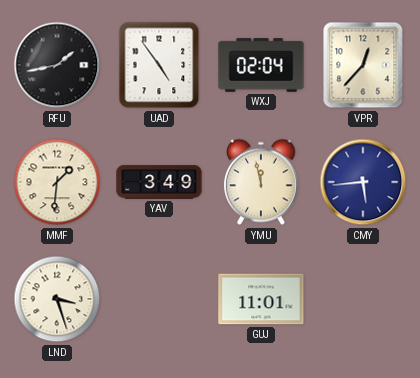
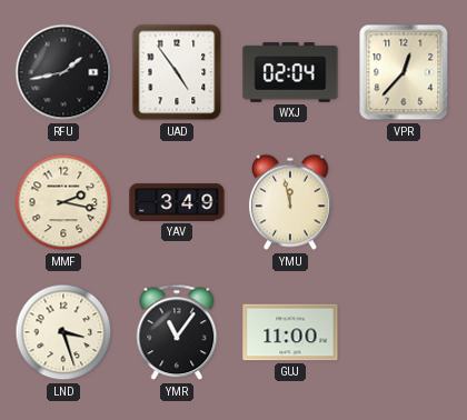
MMF: 1:31 -> 2:17 (63, 202)
CMY: 5:44 -> none (363, 182)
YMR: none -> 11:06 (177, 332)
GUJ: 11:01 -> 11:00 (290, 332)
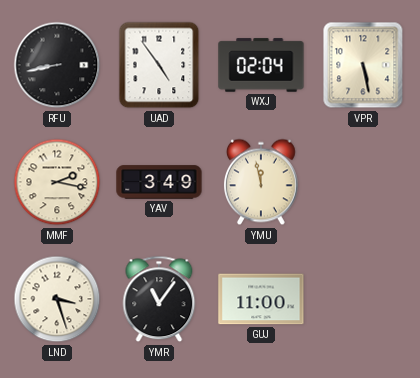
RFU: 1:43 -> 8:43 (57, 65)
VPR: 12:37 -> 5:28 (363, 65)
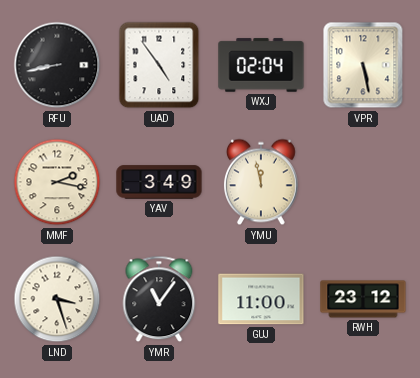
RWH: none -> 23:12 (363, 299)
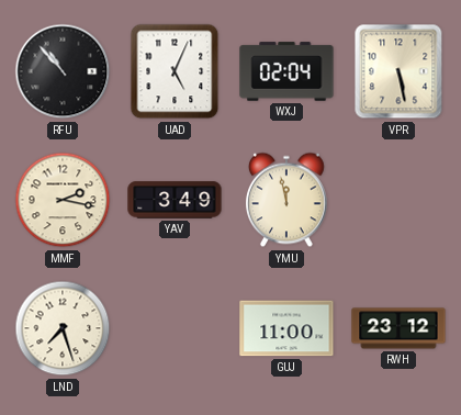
RFU: 8:43 -> 10:53 (63, 71)
UAD: 4:54 -> 5:04 (175, 71)
LND: 3:27 -> 7:27 (63, 328)
YMR: 11:06 -> none (159, 299)
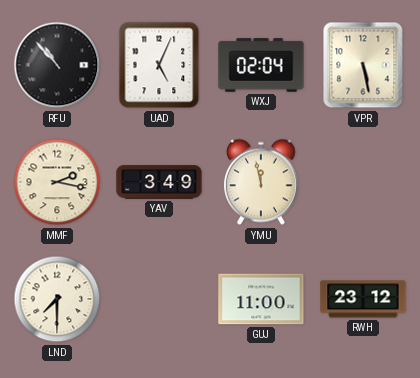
LND: 7:27 -> 7:30 (57, 299)
